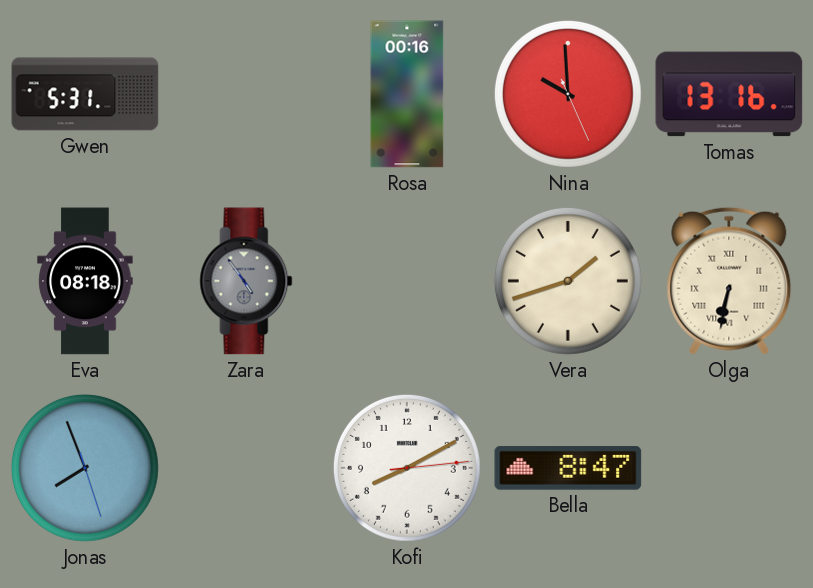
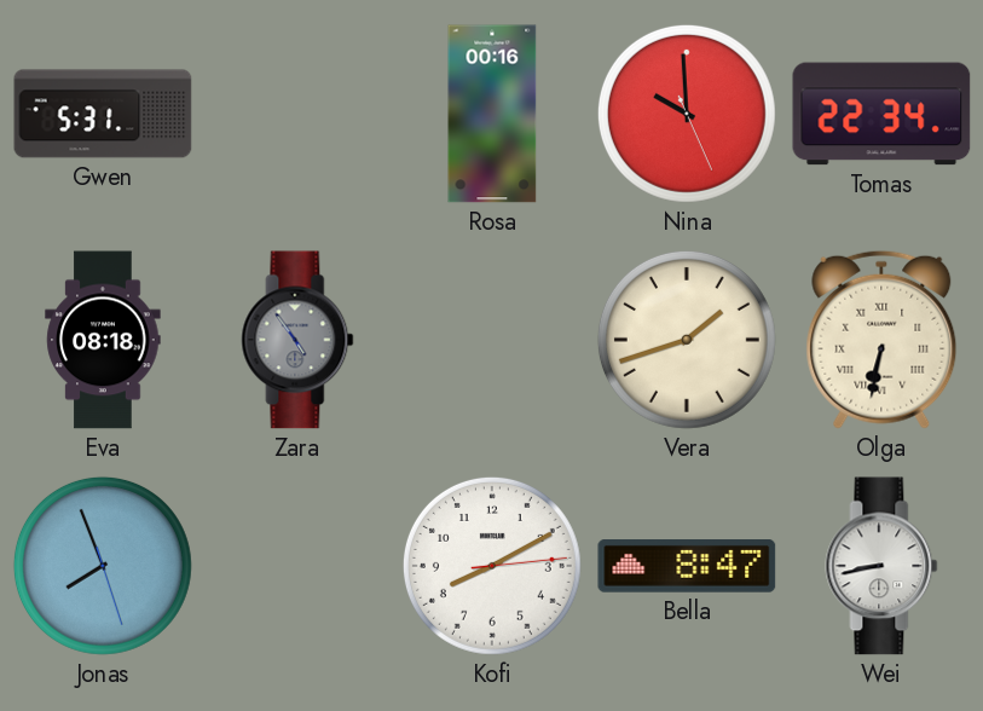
Tomas: 13:16 -> 22:34 (881, 114)
Wei: none -> 8:43 (881, 566)
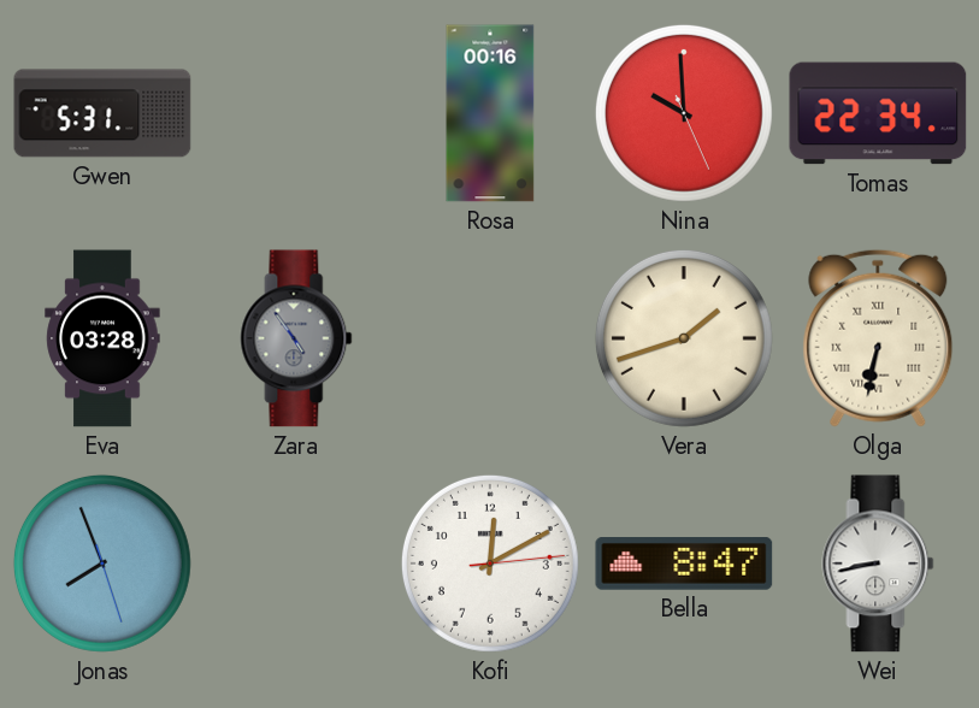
Eva: 08:18 -> 03:28 (102, 338)
Kofi: 8:10 -> 12:10 (490, 564)
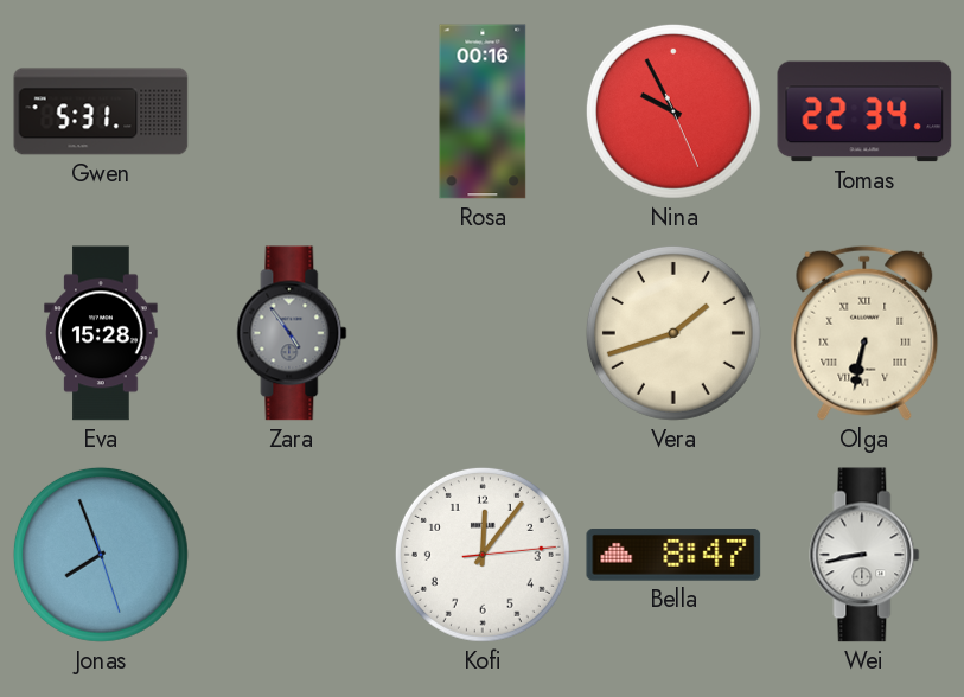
Nina: 9:59 -> 9:55 (673, 111)
Eva: 03:28 -> 15:28 (101, 333)
Kofi: 12:10 -> 12:06 (483, 555)
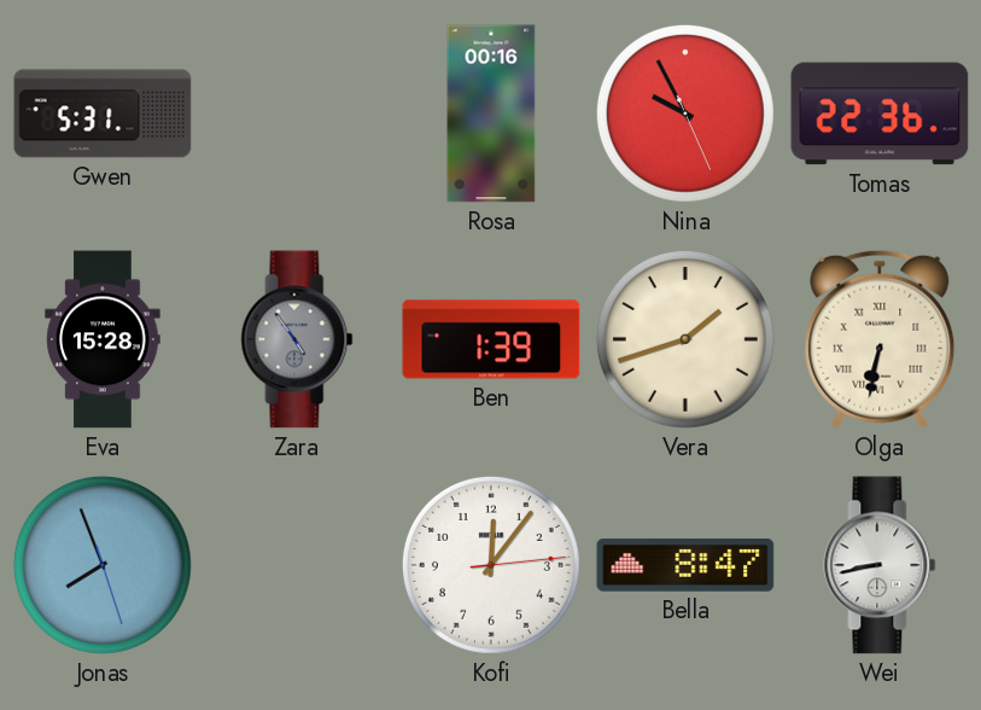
Tomas: 22:34 -> 22:36 (880, 114)
Ben: none -> 1:39 (491, 339)
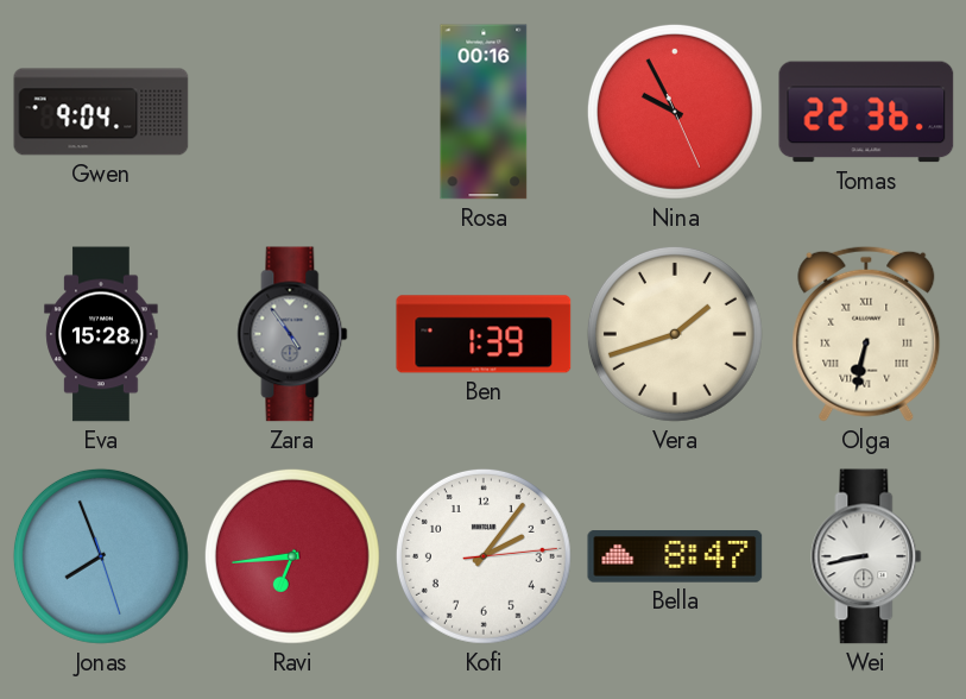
Gwen: 5:31 -> 9:04 (101, 112)
Ravi: none -> 6:44 (292, 556)
Kofi: 12:06 -> 2:06 (484, 556)
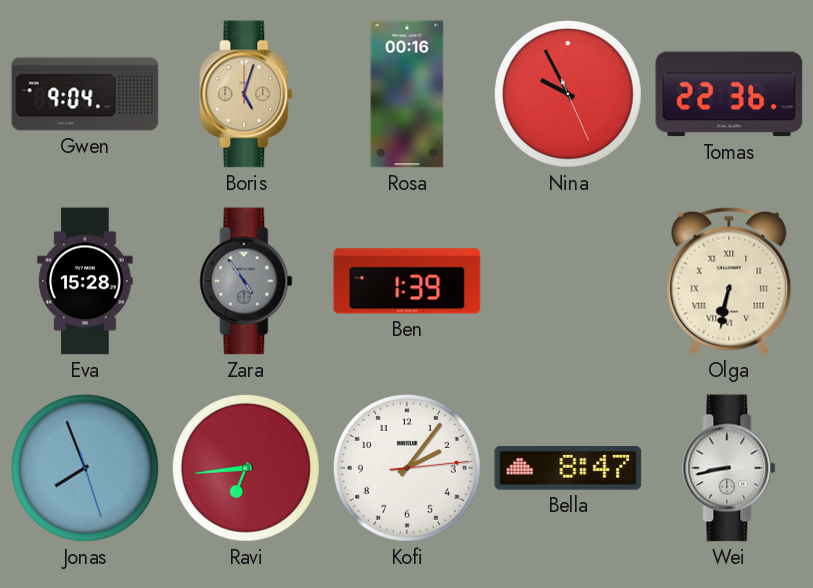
Boris: none -> 5:03 (246, 94)
Vera: 1:42 -> none (675, 334)
